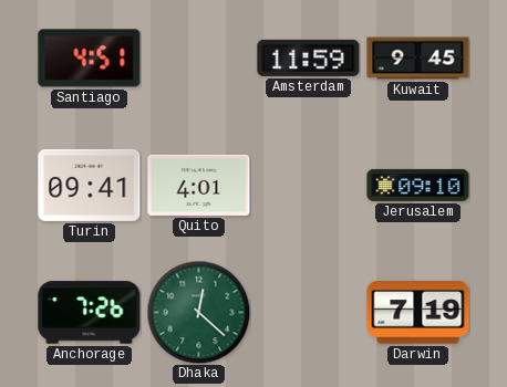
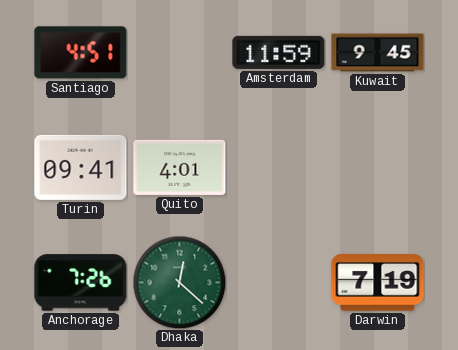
Jerusalem: 09:10 -> none (418, 185)
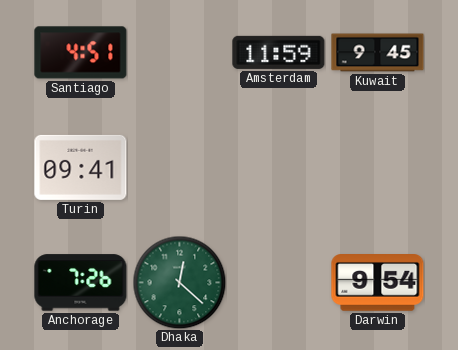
Quito: 4:01 -> none (180, 167)
Darwin: 7:19 -> 9:54 (378, 283)
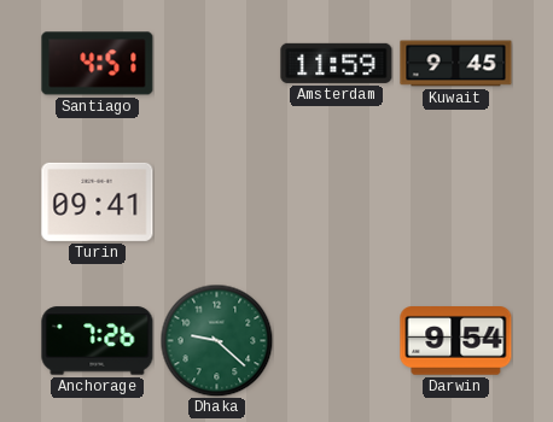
Dhaka: 12:22 -> 9:22 (216, 340)
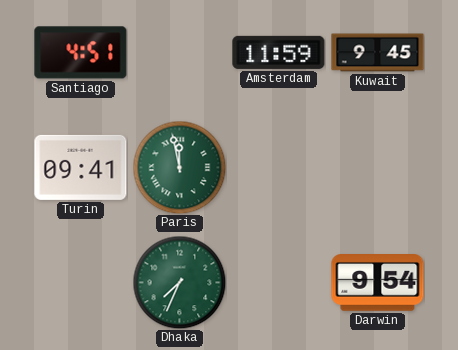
Paris: none -> 11:58 (179, 167)
Anchorage: 7:26 -> none (98, 341)
Dhaka: 9:22 -> 7:34 (179, 282)
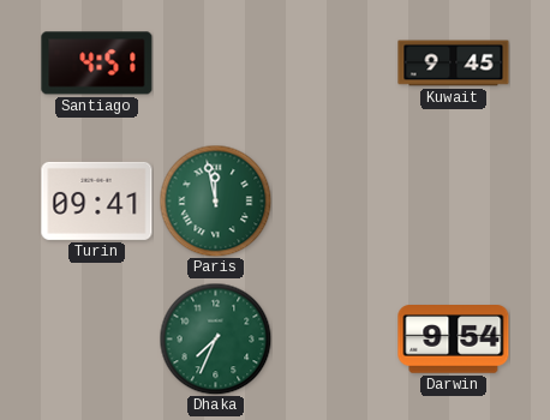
Amsterdam: 11:59 -> none (279, 52)
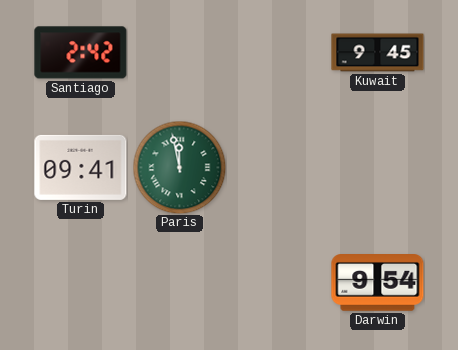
Santiago: 4:51 -> 2:42 (81, 53)
Dhaka: 7:34 -> none (215, 338)
